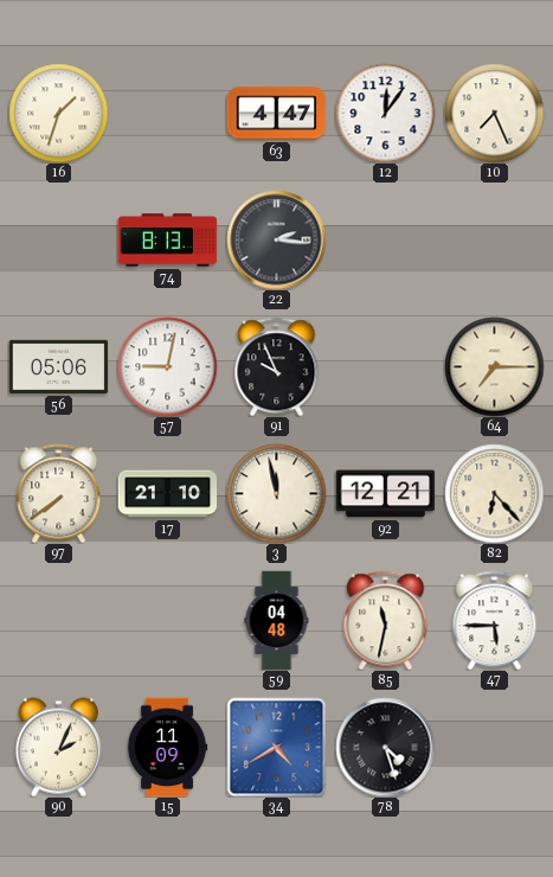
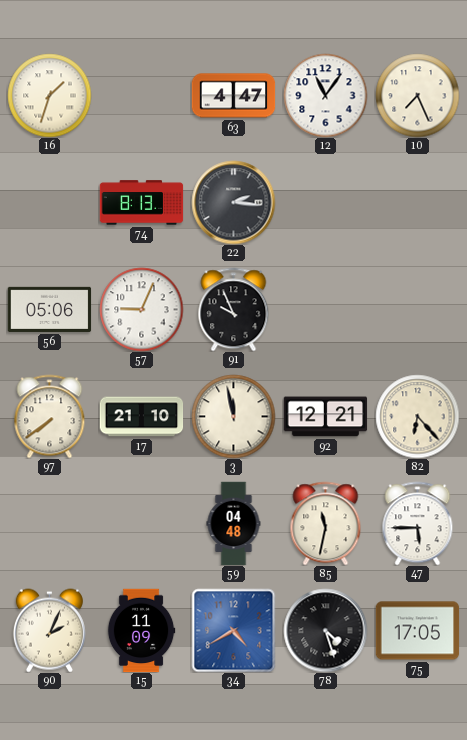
12: 12:06 -> 11:06 (325, 95)
57: 9:02 -> 9:04 (141, 309)
64: 7:15 -> none (494, 366)
75: none -> 17:05 (417, 631)
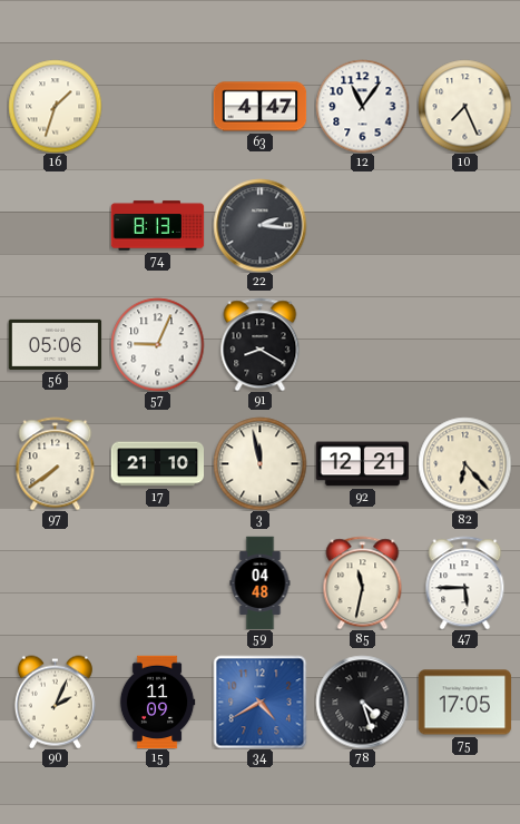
91: 9:56 -> 8:20 (261, 344)
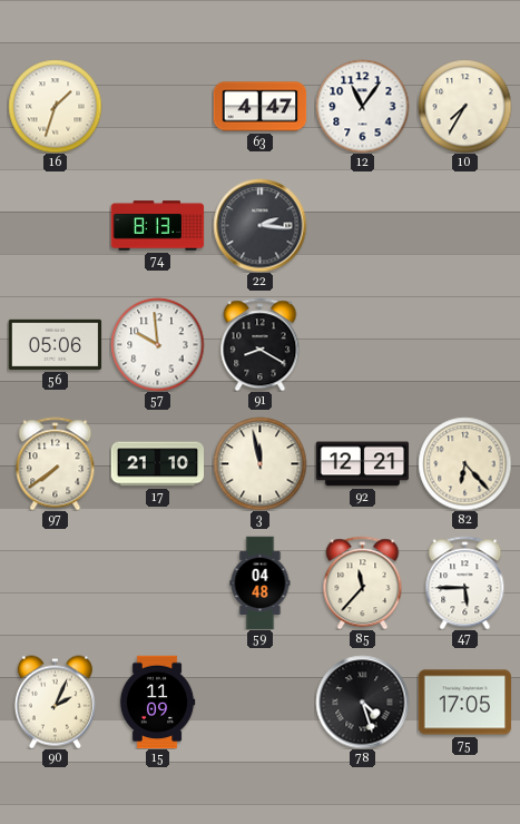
10: 7:26 -> 7:35 (464, 106)
57: 9:04 -> 9:59 (157, 344)
85: 11:32 -> 11:37 (363, 582)
34: 4:40 -> none (259, 702)
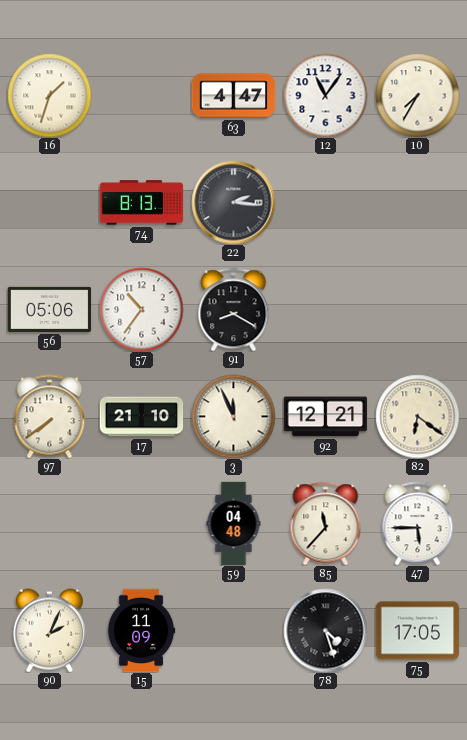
57: 9:59 -> 10:36 (141, 309)
3: 11:58 -> 11:56 (233, 416)
82: 6:23 -> 6:21 (417, 416)
